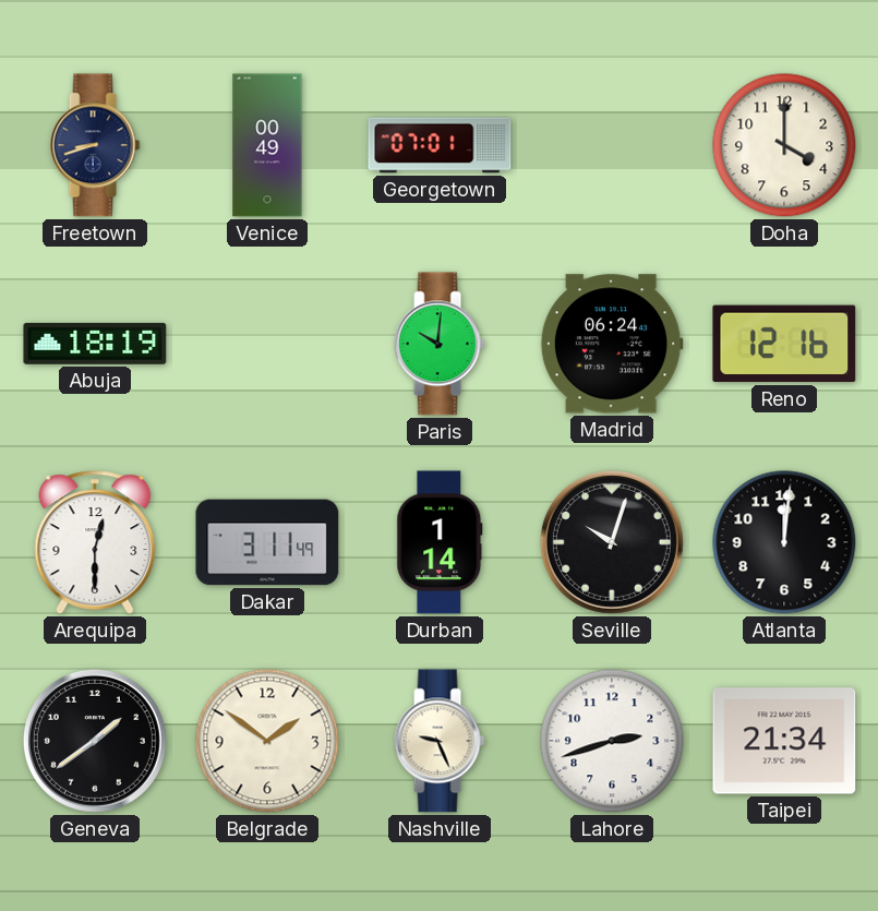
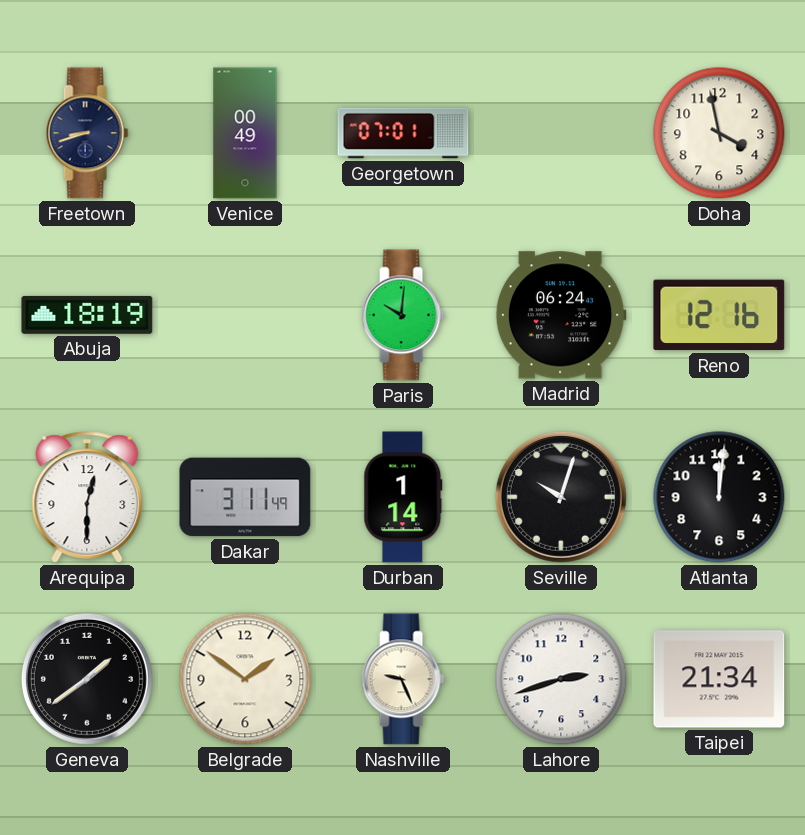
Doha: 4:00 -> 3:58 (719, 133)
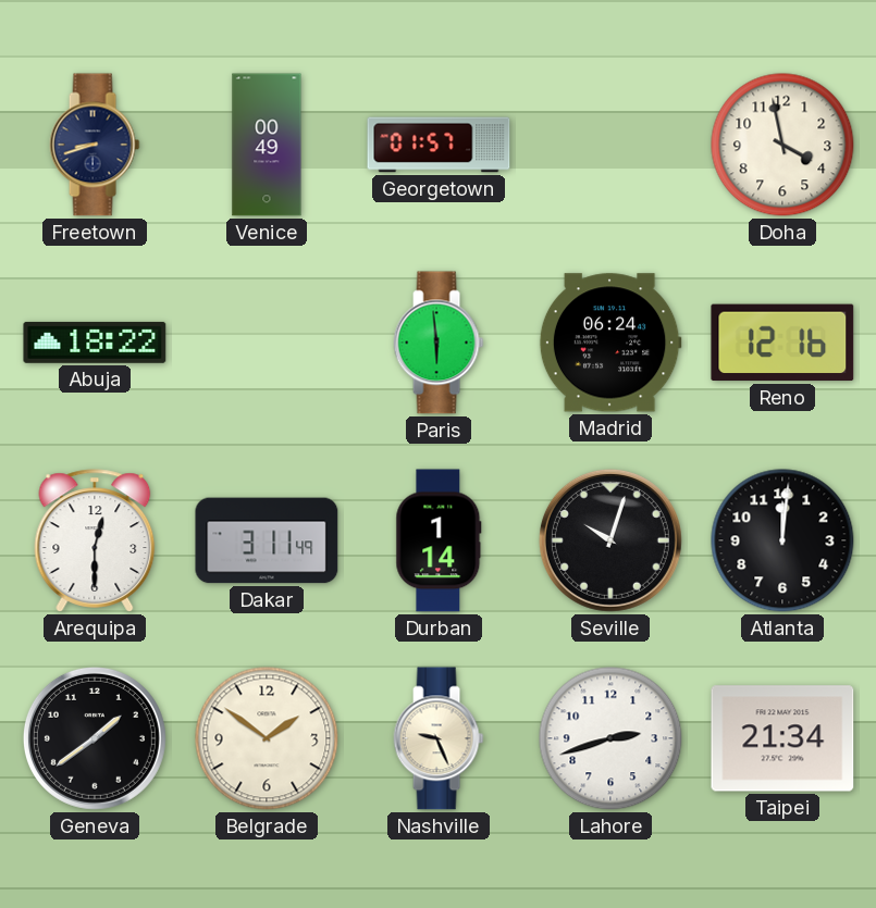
Georgetown: 07:01 -> 01:57 (439, 145)
Abuja: 18:19 -> 18:22 (95, 343)
Paris: 10:01 -> 5:59 (439, 343)
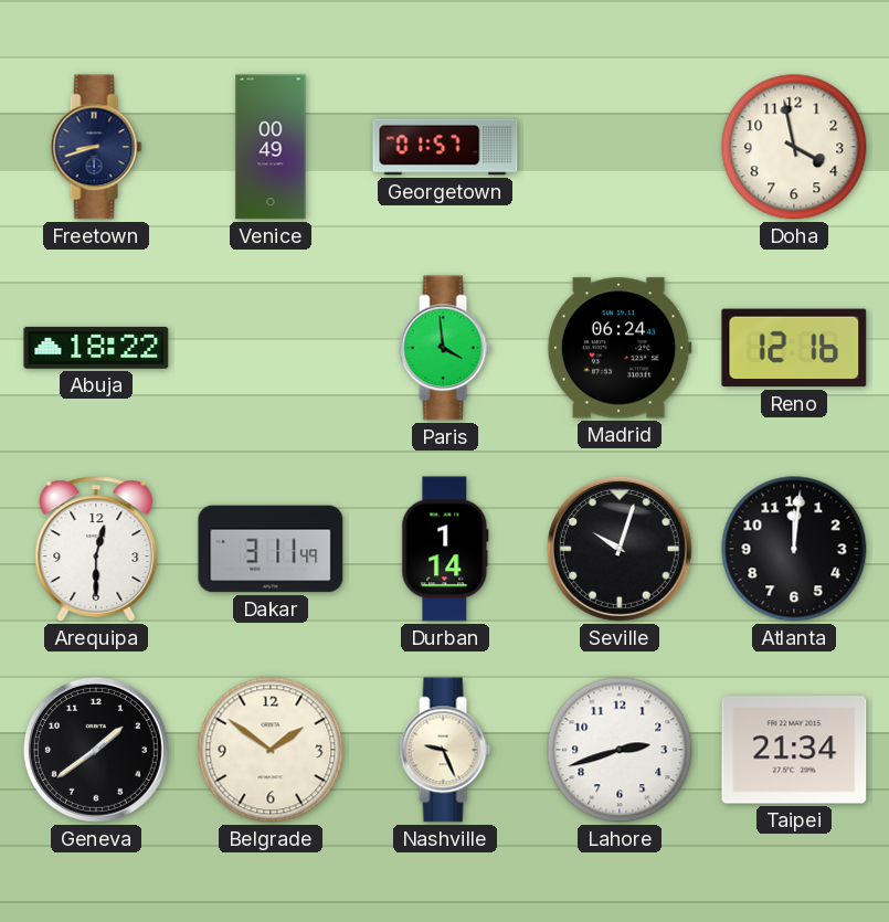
Paris: 5:59 -> 3:59 (445, 348)
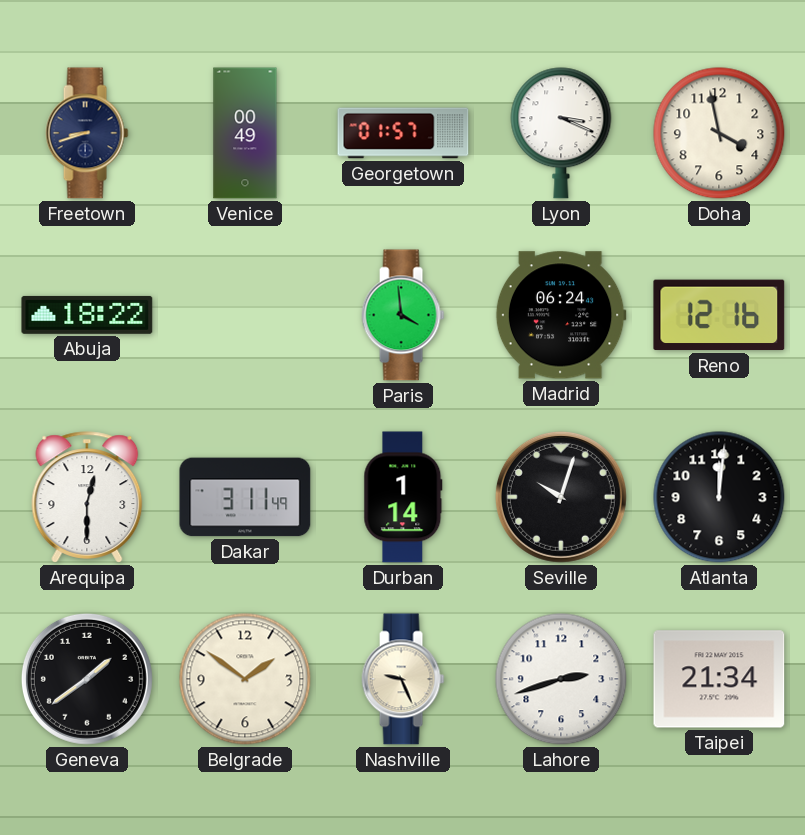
Lyon: none -> 3:19 (561, 133)
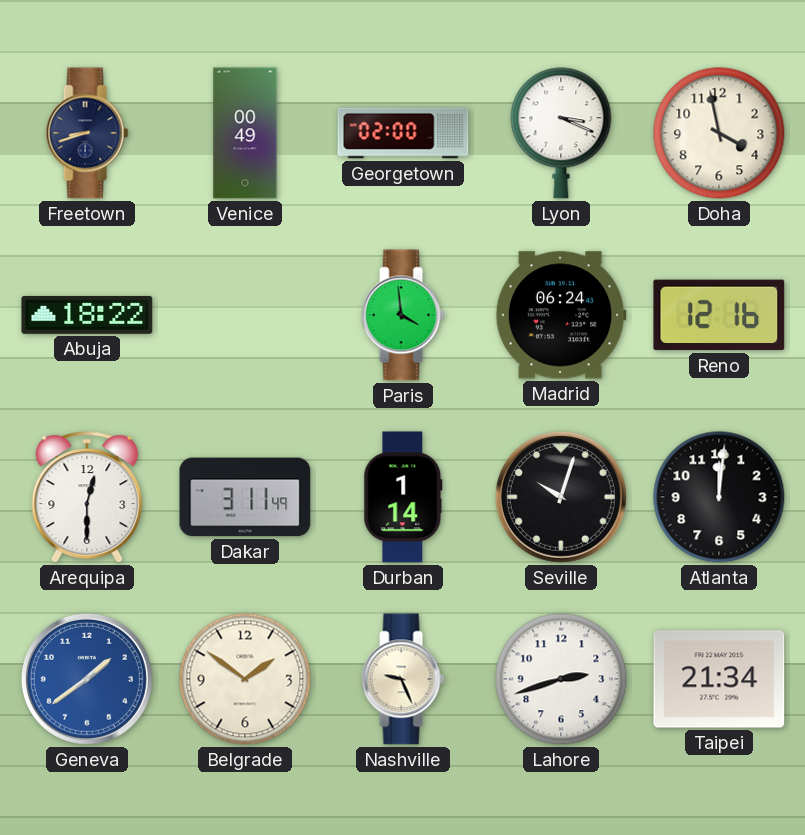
Georgetown: 01:57 -> 02:00 (403, 133)
Geneva dial: black -> blue (87, 679)
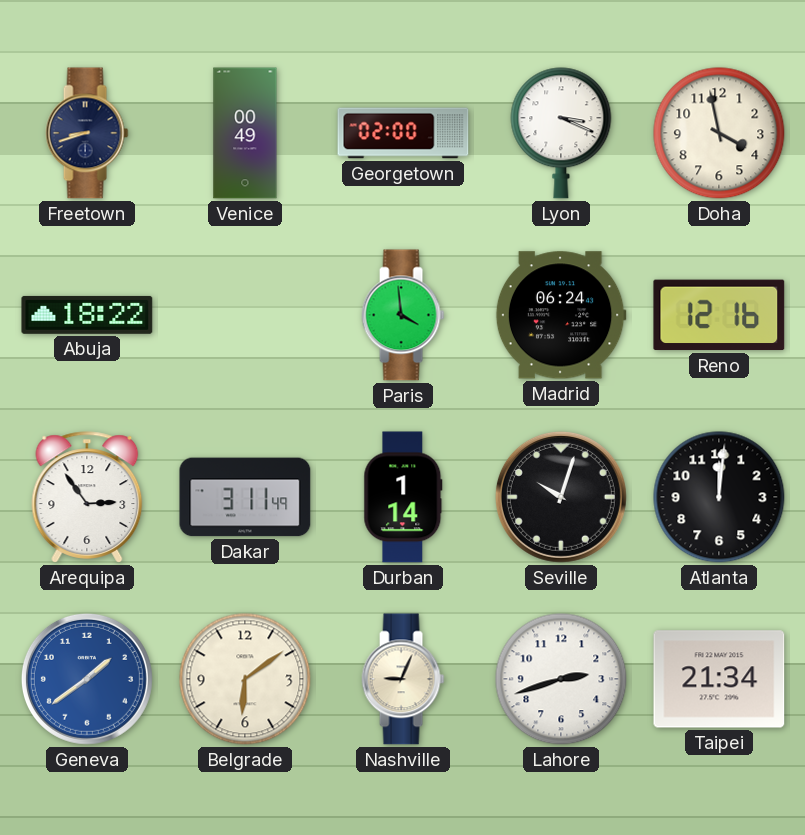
Arequipa: 12:30 -> 2:54 (87, 497)
Belgrade: 1:51 -> 6:09 (245, 679)
Nashville: 9:26 -> 9:04 (403, 679)
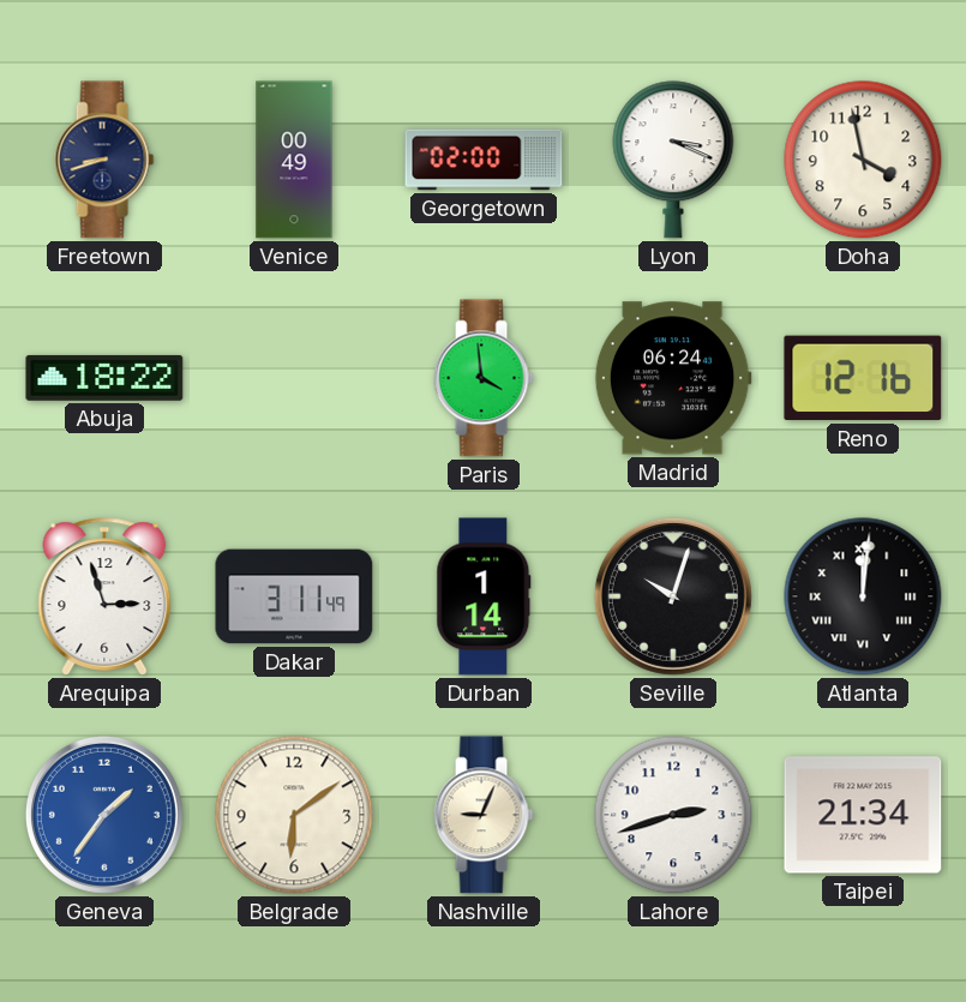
Arequipa: 2:54 -> 2:57 (104, 596)
Atlanta numerals: Arabic -> Roman (863, 596)
Geneva: 1:39 -> 1:36 (104, 815)
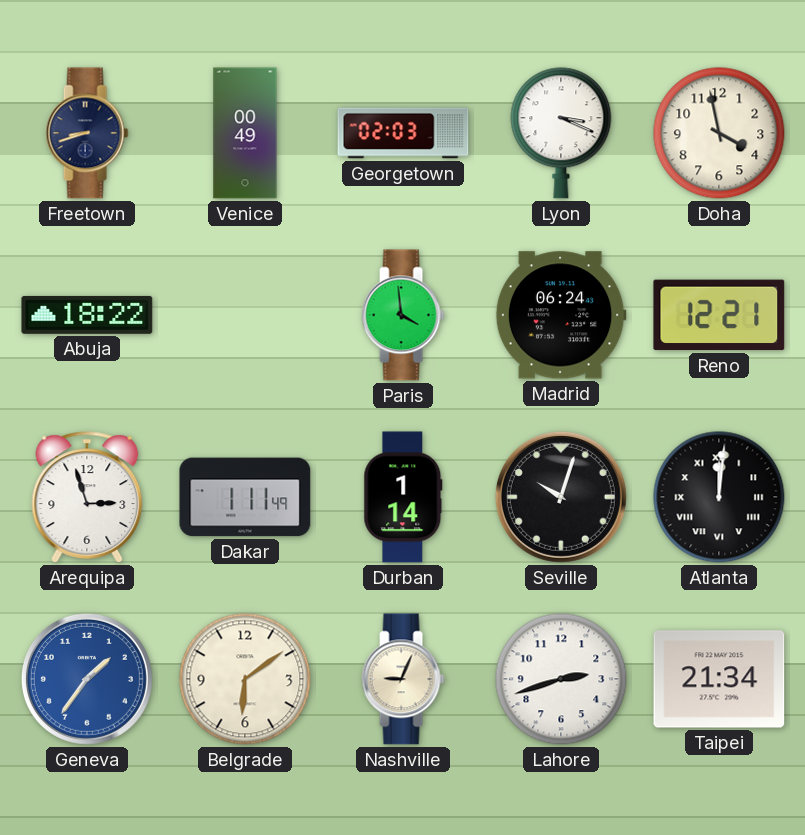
Georgetown: 02:00 -> 02:03 (403, 133)
Reno: 12:16 -> 12:21 (719, 315)
Dakar: 3:11 -> 1:11 (245, 497)
